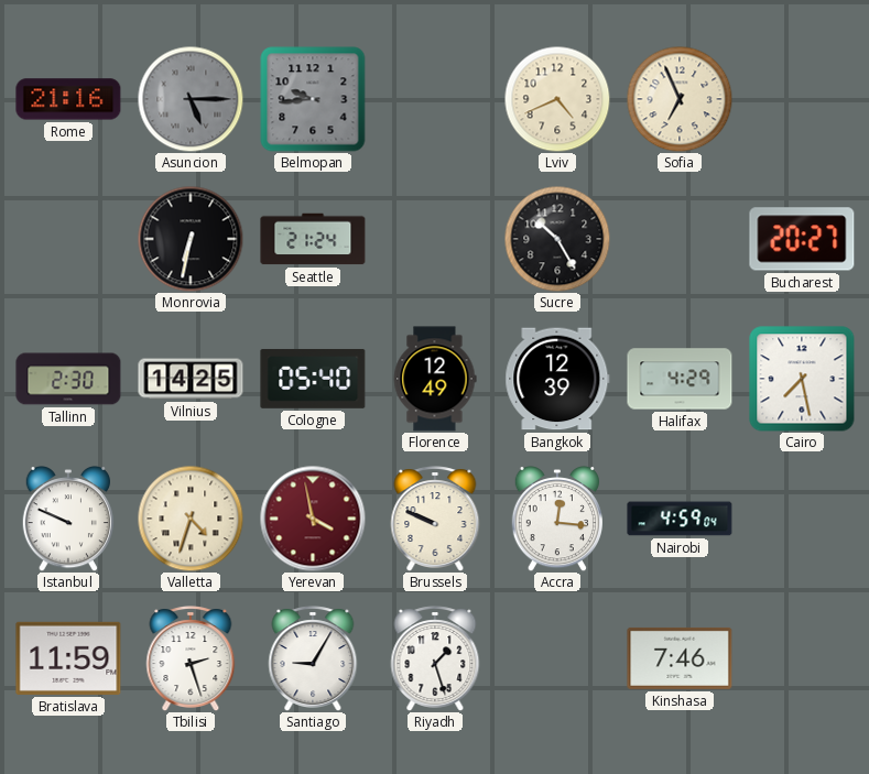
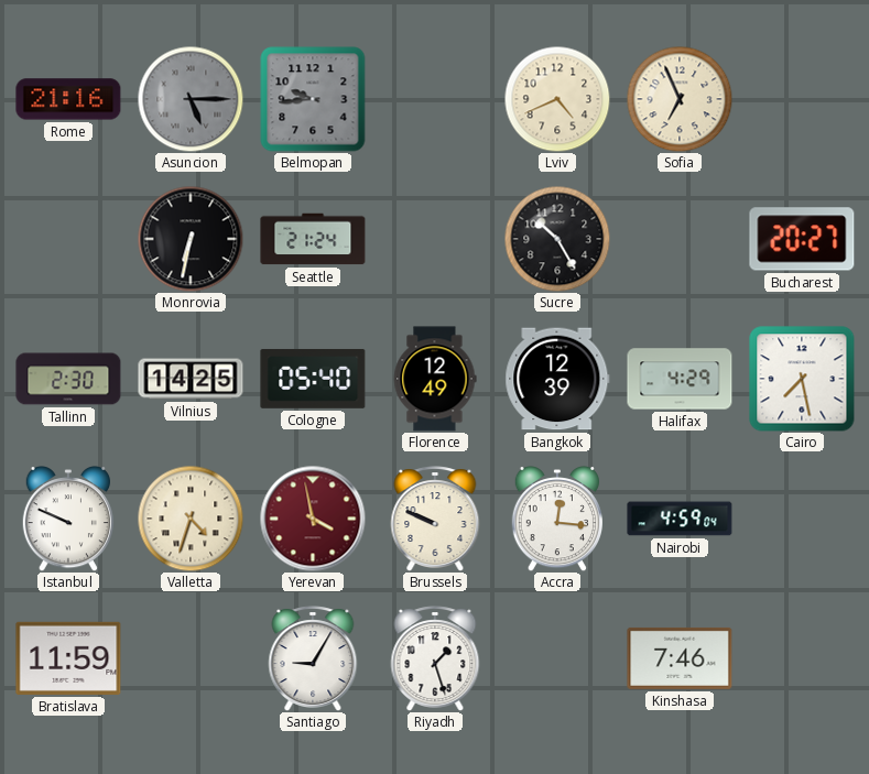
Tbilisi: 2:27 -> none (191, 658)
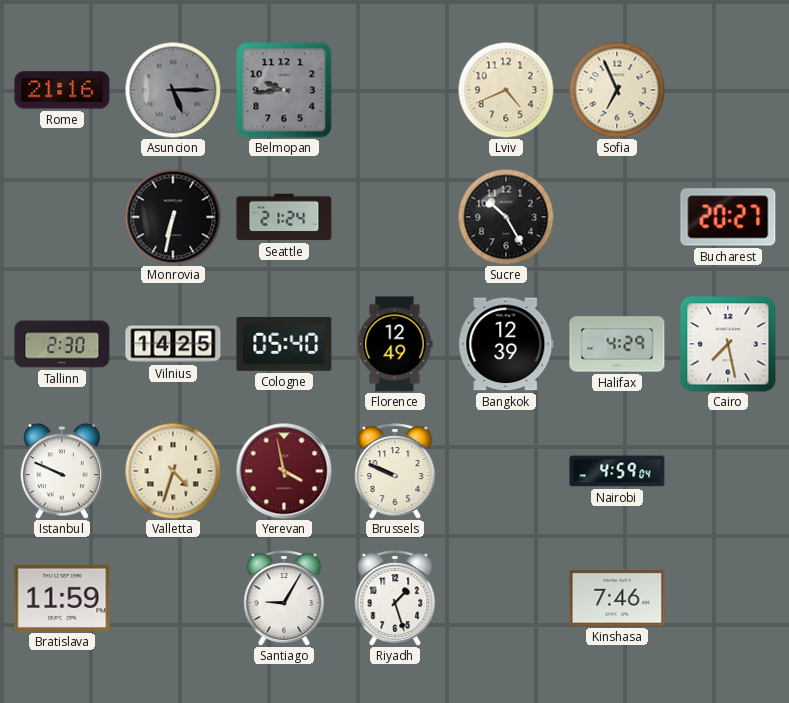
Accra: 12:16 -> none (556, 520)
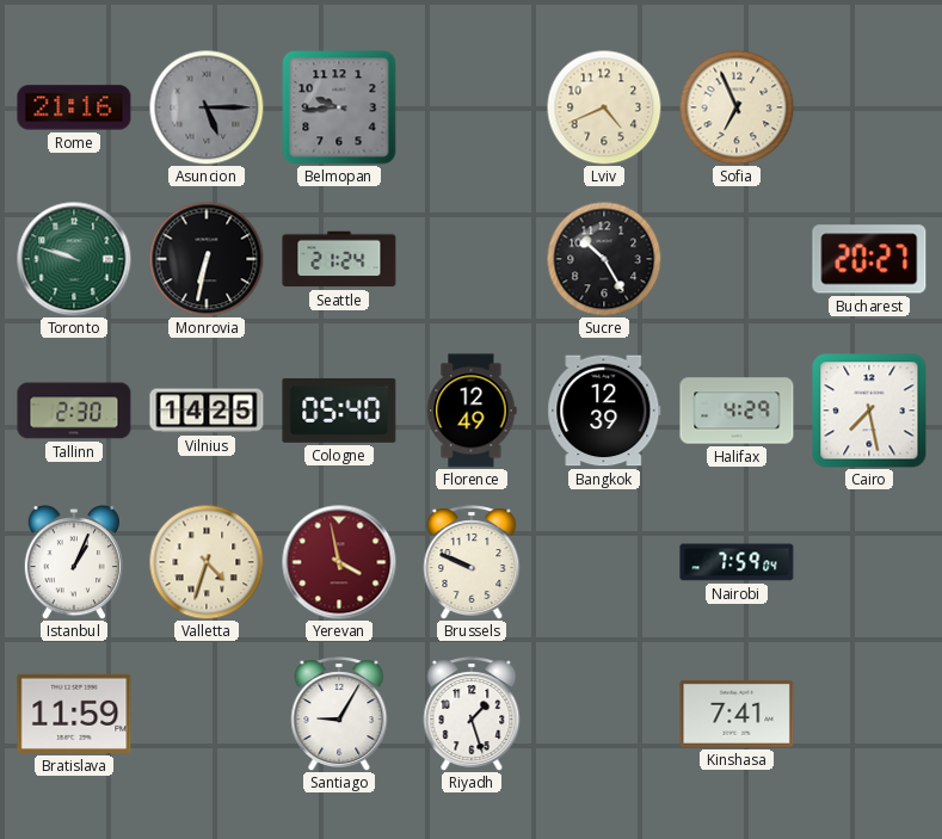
Toronto: none -> 9:48 (74, 259)
Istanbul: 9:49 -> 1:04 (73, 563)
Nairobi: 4:59 -> 7:59 (737, 562)
Kinshasa: 7:46 -> 7:41 (737, 714)
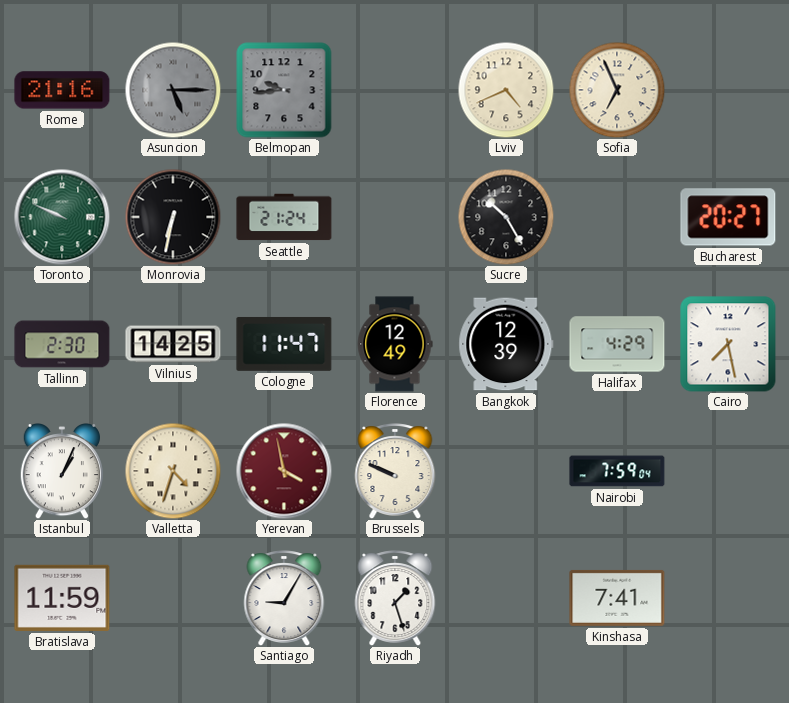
Toronto: 9:48 -> 9:49 (62, 217)
Cologne: 05:40 -> 11:47 (284, 344)
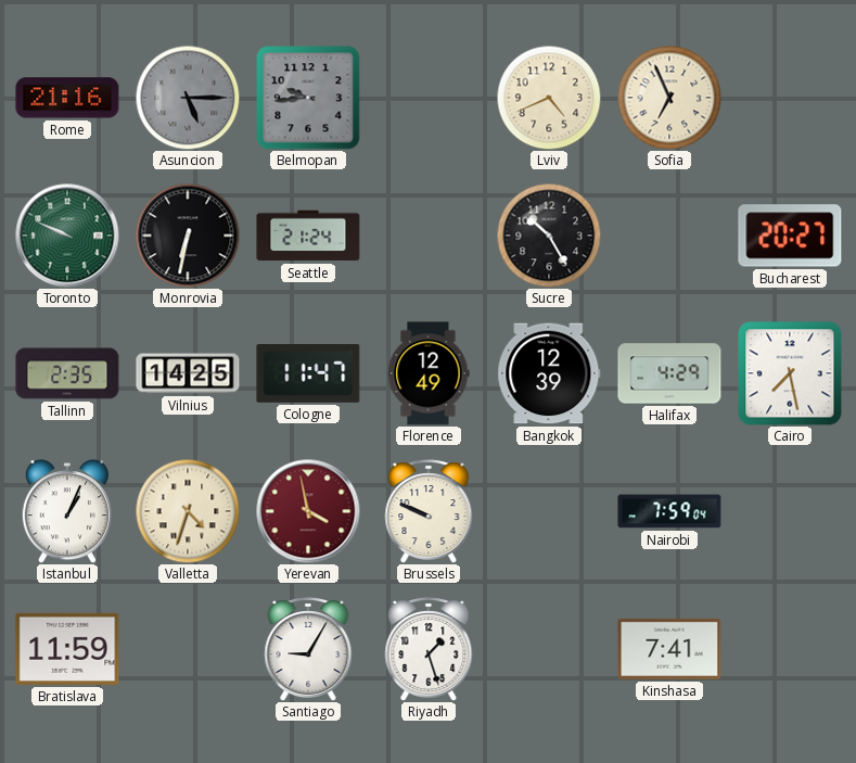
Tallinn: 2:30 -> 2:35 (67, 373)
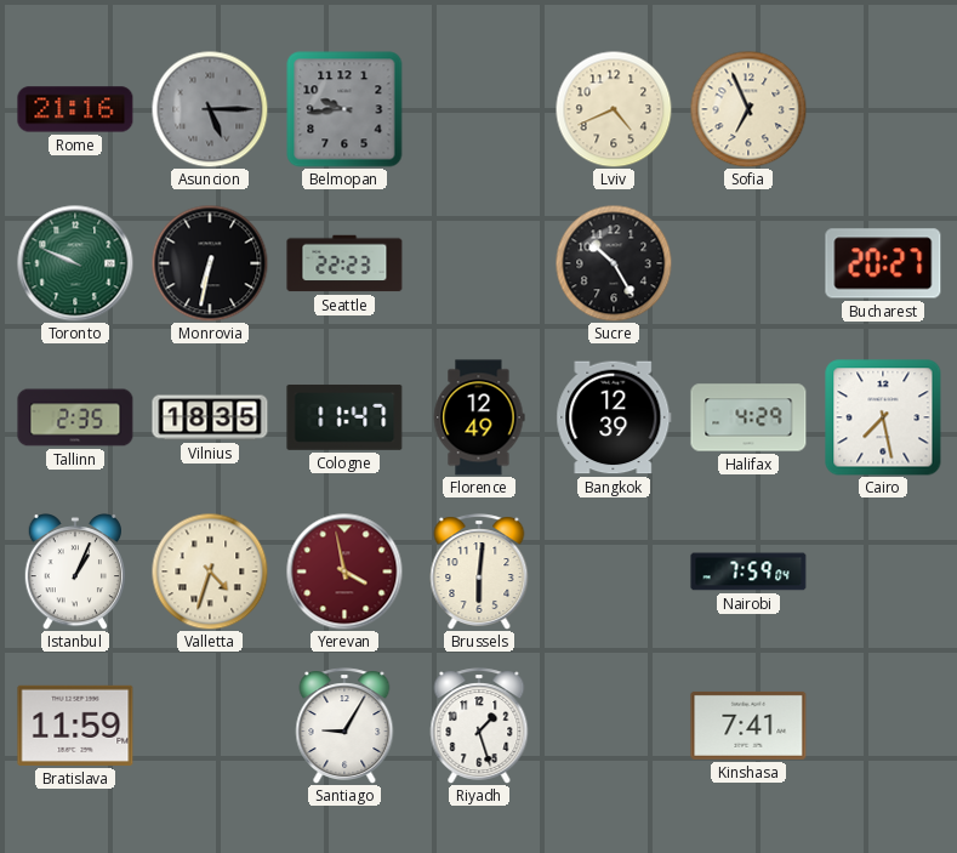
Seattle: 21:24 -> 22:23 (344, 263)
Vilnius: 14:25 -> 18:35 (210, 417)
Brussels: 9:49 -> 6:01 (479, 571)
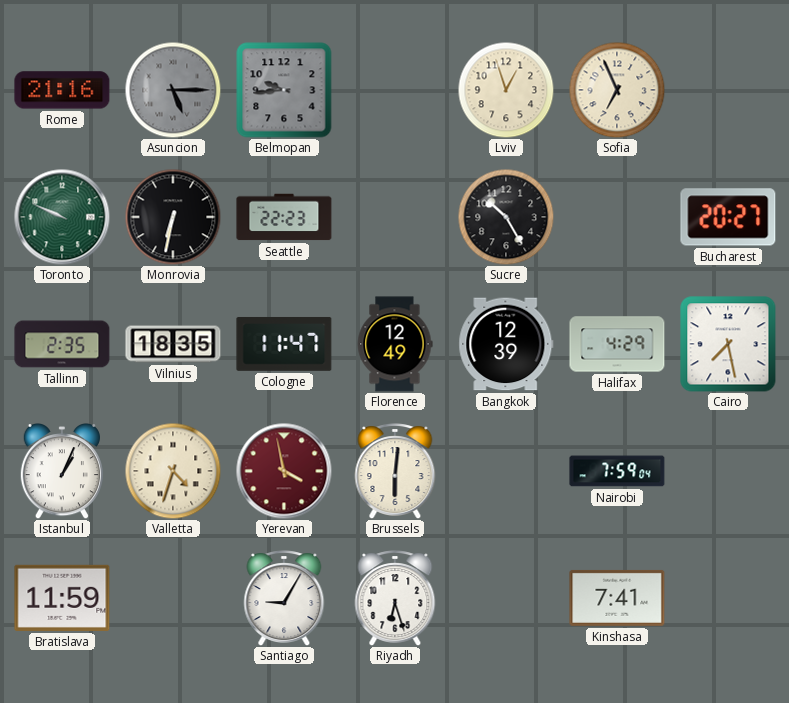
Lviv: 4:41 -> 12:57 (506, 90)
Riyadh: 1:27 -> 6:27 (395, 598)
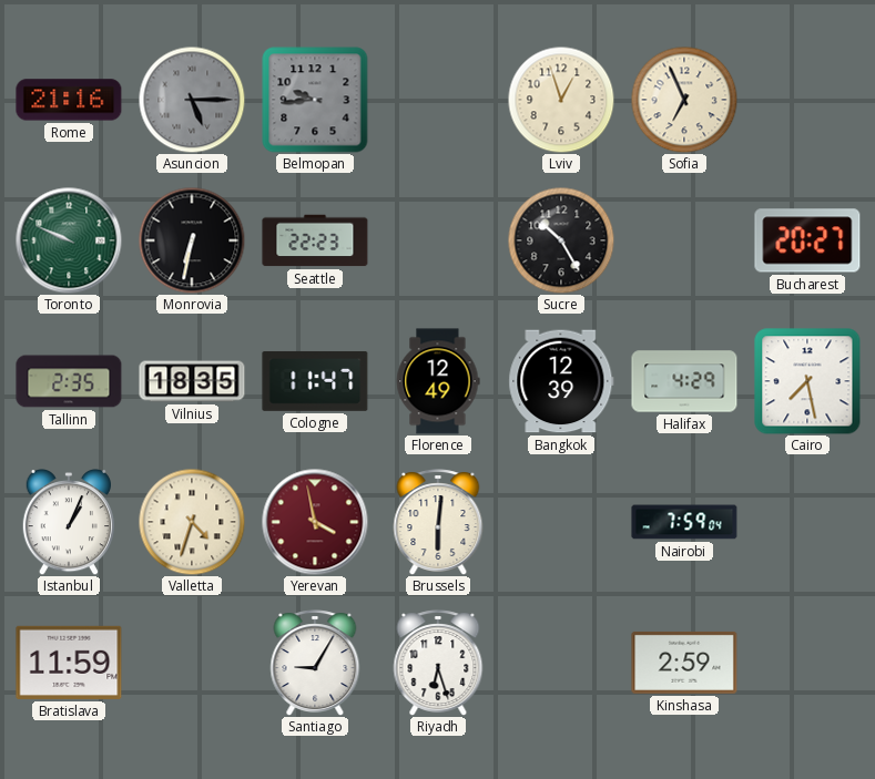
Kinshasa: 7:41 -> 2:59 (684, 663)
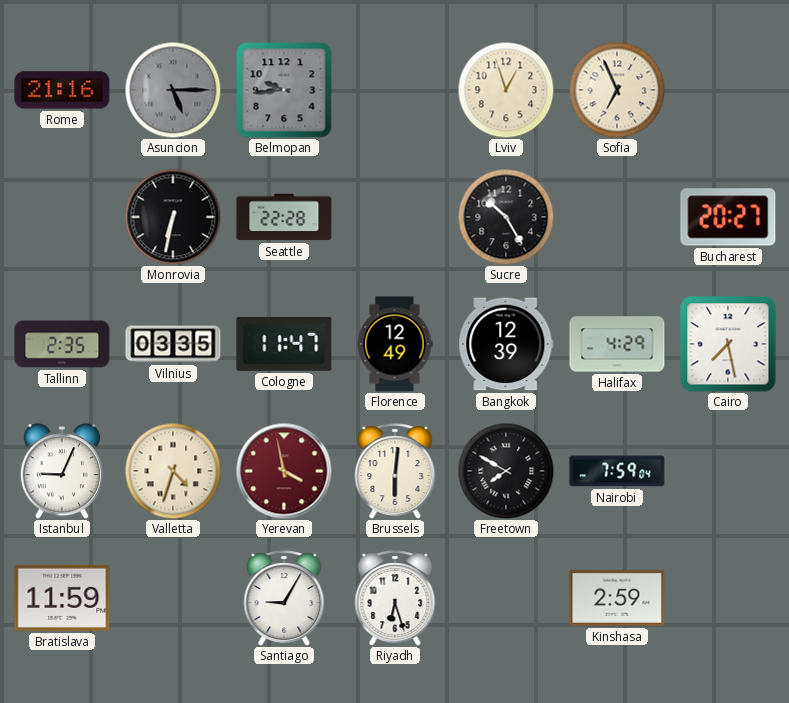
Toronto: 9:49 -> none (69, 240)
Seattle: 22:23 -> 22:28 (284, 217)
Vilnius: 18:35 -> 03:35 (173, 344)
Istanbul: 1:04 -> 9:04 (61, 472)
Freetown: none -> 7:50 (506, 471)
